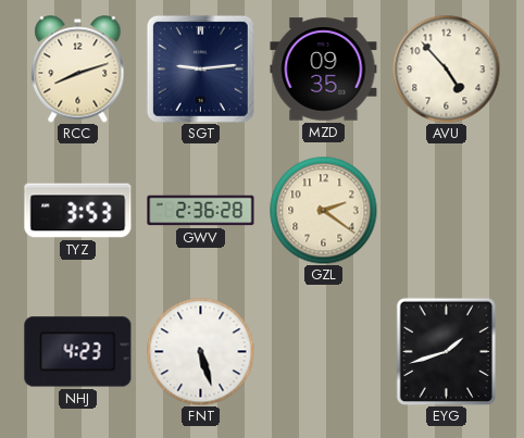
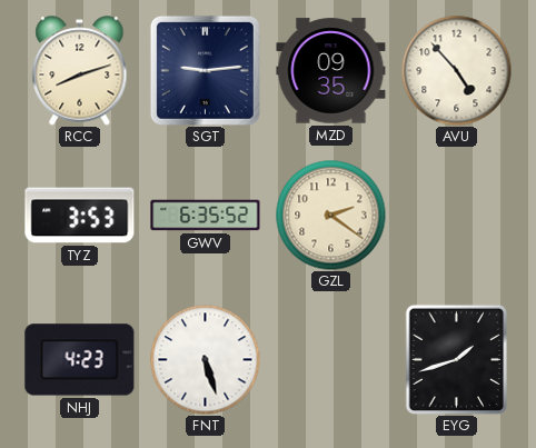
GWV: 2:36 -> 6:35 (206, 216)
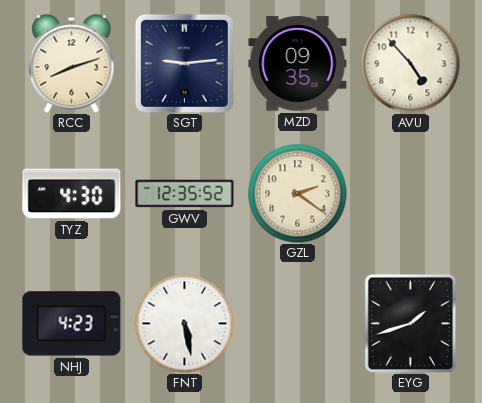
TYZ: 3:53 -> 4:30 (72, 194)
GWV: 6:35 -> 12:35 (185, 194)
FNT: 5:27 -> 5:28 (185, 324)
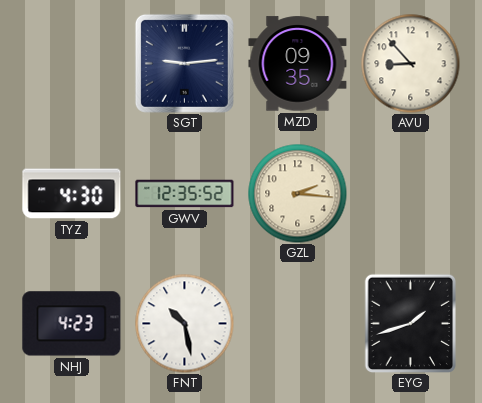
RCC: 8:12 -> none (72, 64)
AVU: 4:53 -> 8:53 (411, 64)
GZL: 2:21 -> 2:16 (298, 194)
FNT: 5:28 -> 10:28 (185, 324)
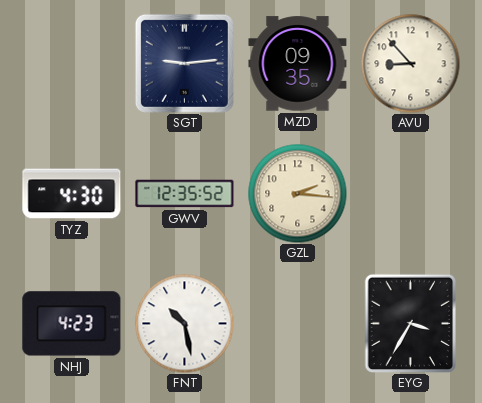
EYG: 1:42 -> 3:35 (410, 323)
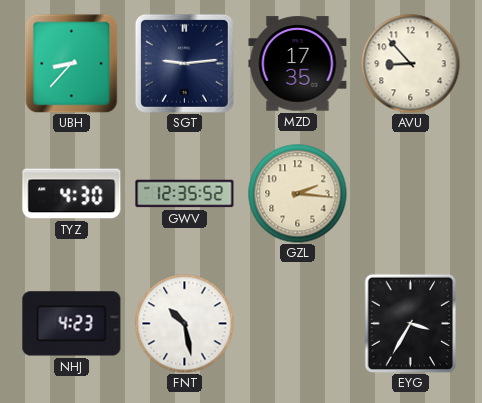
UBH: none -> 8:37 (72, 63)
MZD: 09:35 -> 17:35 (298, 64)
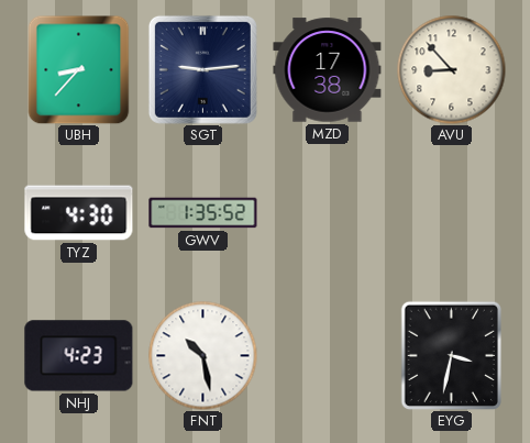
MZD: 17:35 -> 17:38 (328, 70)
GWV: 12:35 -> 1:35 (203, 213)
GZL: 2:16 -> none (298, 194)
EYG: 3:35 -> 3:32 (451, 355)
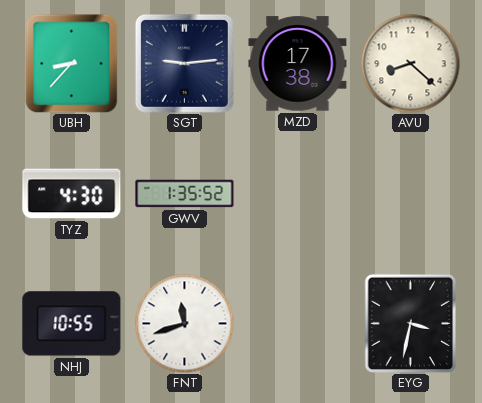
AVU: 8:53 -> 8:22 (411, 64)
NHJ: 4:23 -> 10:55 (72, 324)
FNT: 10:28 -> 11:42 (185, 324)
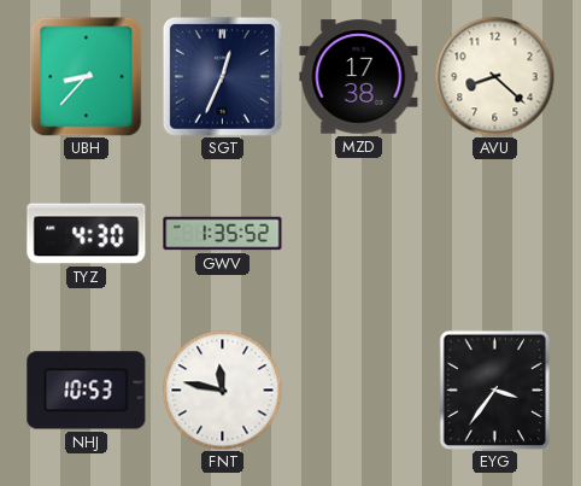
SGT: 9:14 -> 12:34 (222, 76)
NHJ: 10:55 -> 10:53 (87, 391)
FNT: 11:42 -> 11:47 (223, 391)
EYG: 3:32 -> 3:36 (494, 390)
